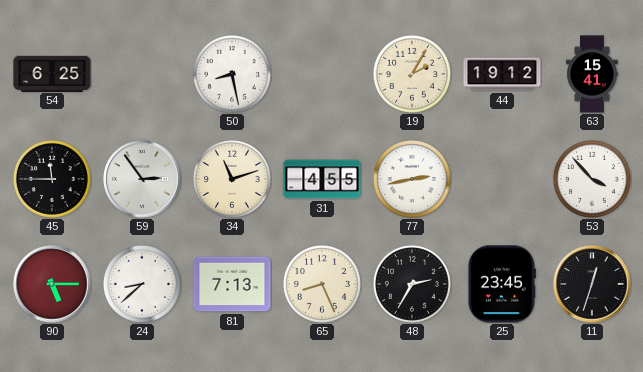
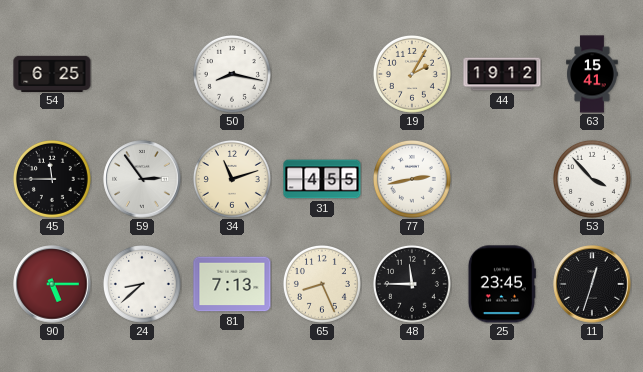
50: 8:28 -> 8:17 (232, 74)
48: 2:35 -> 11:45 (412, 284)
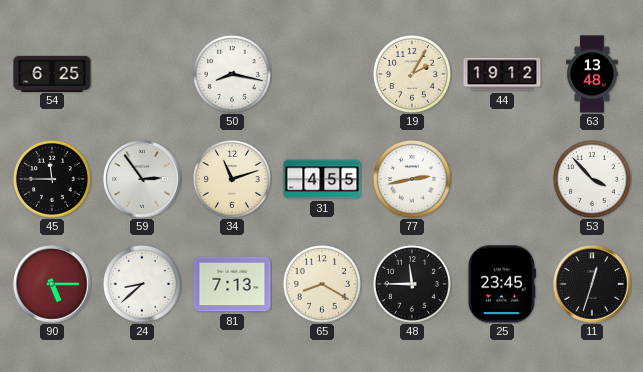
63: 15:41 -> 13:48 (592, 74)
65: 8:26 -> 8:20 (322, 284)
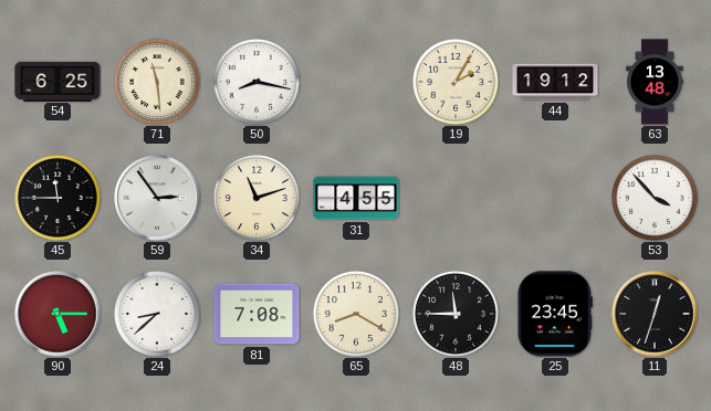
71: none -> 11:29 (157, 82)
77: 2:43 -> none (412, 179)
81: 7:13 -> 7:08 (257, 314)
